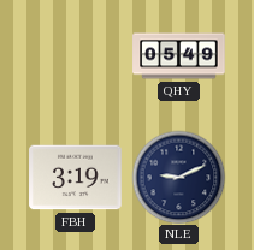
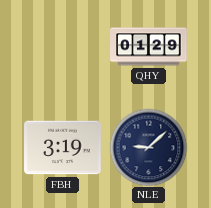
QHY: 05:49 -> 01:29 (149, 47)
NLE: 9:11 -> 9:08 (148, 147)
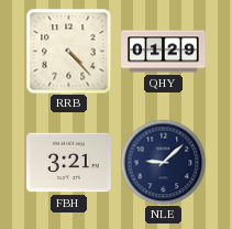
RRB: none -> 4:23 (68, 51)
FBH: 3:19 -> 3:21 (69, 163)
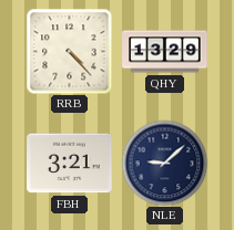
QHY: 01:29 -> 13:29 (165, 52)
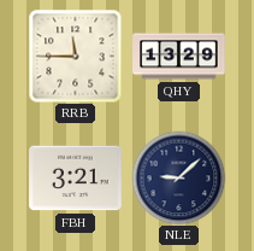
RRB: 4:23 -> 11:45 (75, 56)
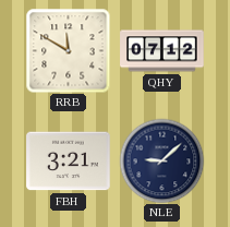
RRB: 11:45 -> 11:50 (68, 50)
QHY: 13:29 -> 07:12 (162, 51)
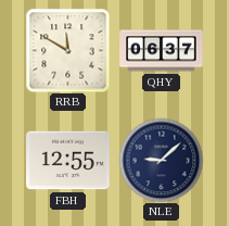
QHY: 07:12 -> 06:37 (162, 51)
FBH: 3:21 -> 12:55 (68, 161)
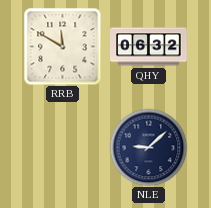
QHY: 06:37 -> 06:32 (149, 47)
FBH: 12:55 -> none (68, 161)
